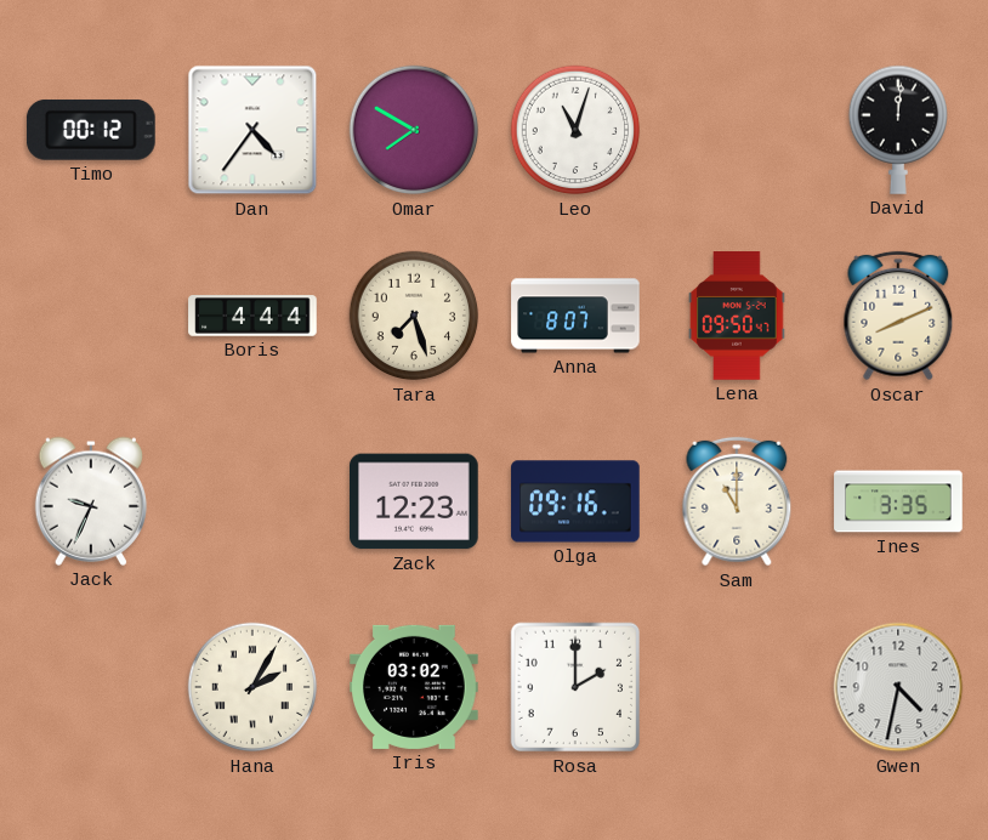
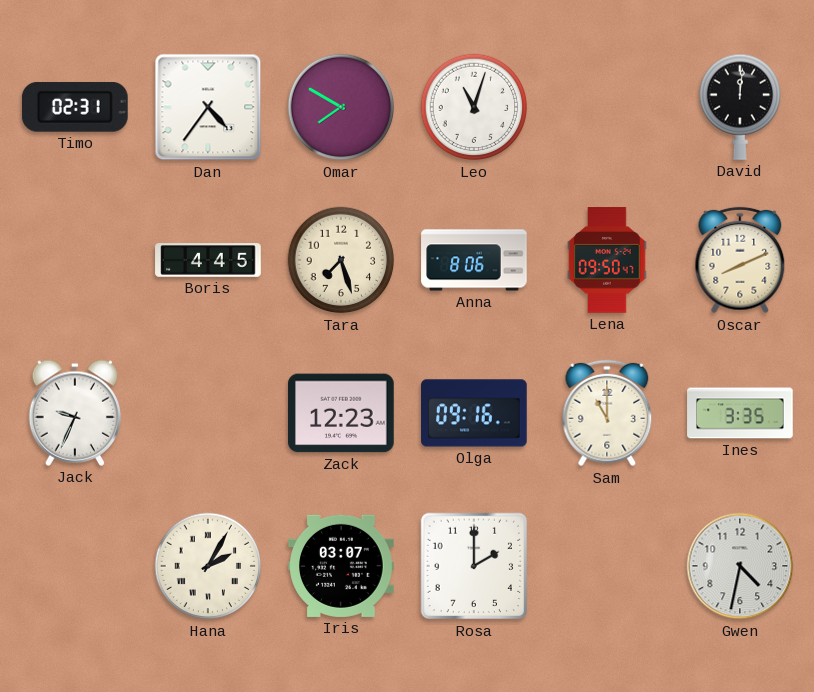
Timo: 00:12 -> 02:31 (75, 107)
Boris: 4:44 -> 4:45 (208, 260)
Anna: 8:07 -> 8:06 (474, 260)
Iris: 03:02 -> 03:07 (341, 566)
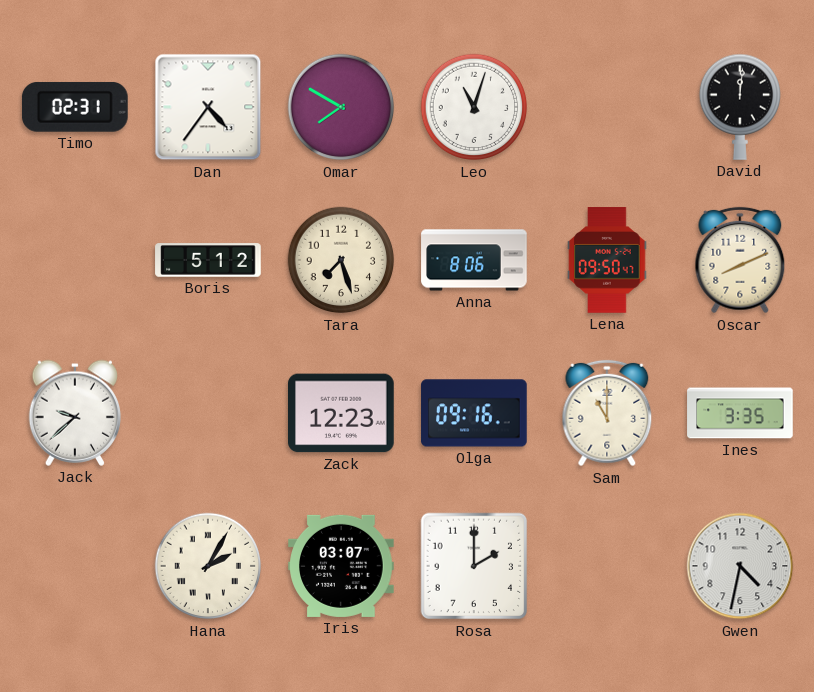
Boris: 4:45 -> 5:12 (208, 260)
Jack: 9:34 -> 9:38 (74, 413)
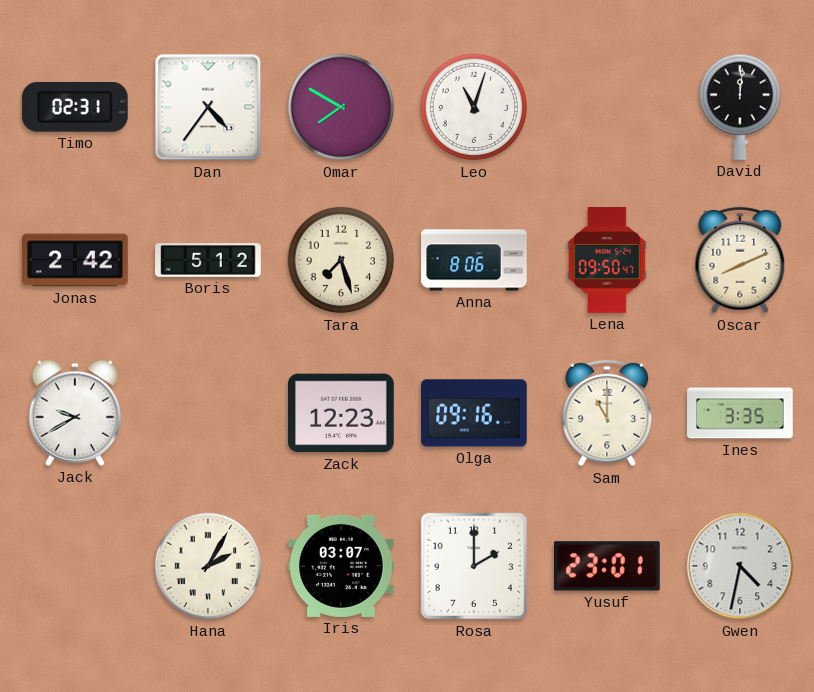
Jonas: none -> 2:42 (75, 260)
Jack: 9:38 -> 9:40 (74, 413)
Yusuf: none -> 23:01 (608, 566)
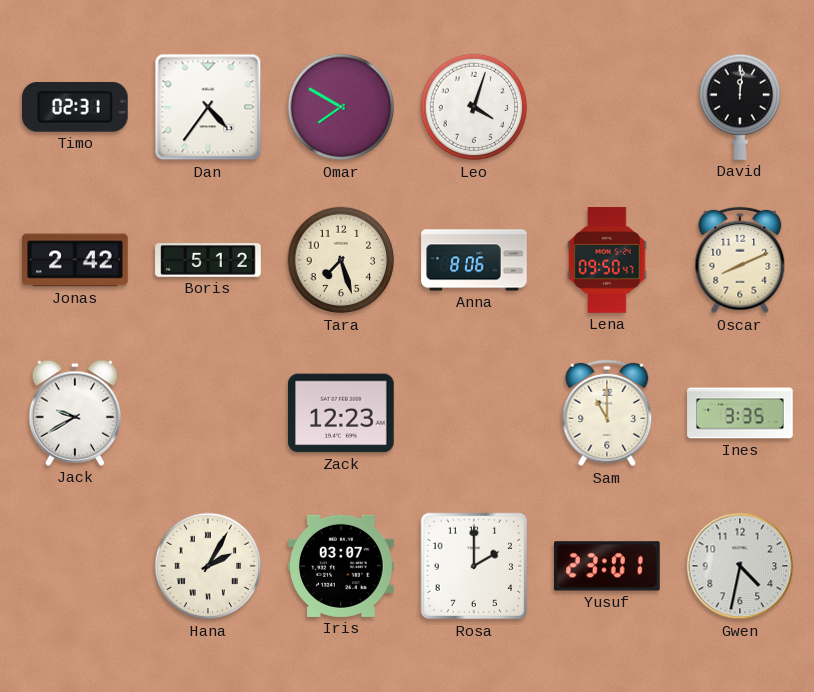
Leo: 11:03 -> 4:03 (474, 107)
Olga: 09:16 -> none (474, 413)
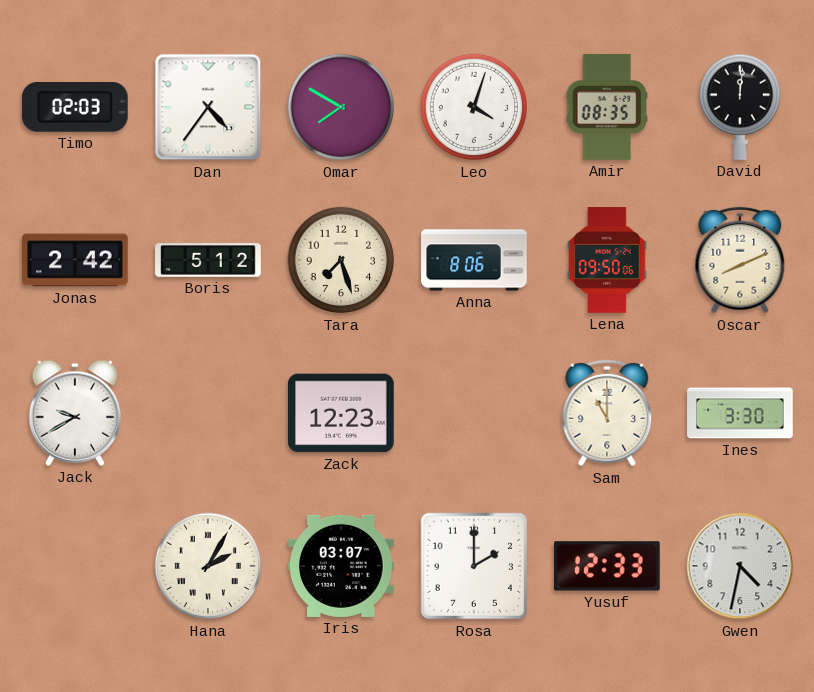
Timo: 02:31 -> 02:03 (75, 107)
Amir: none -> 08:35 (607, 107)
Lena: 09:50:47 -> 09:50:06 (607, 260)
Ines: 3:35 -> 3:30 (740, 413)
Yusuf: 23:01 -> 12:33 (608, 566)
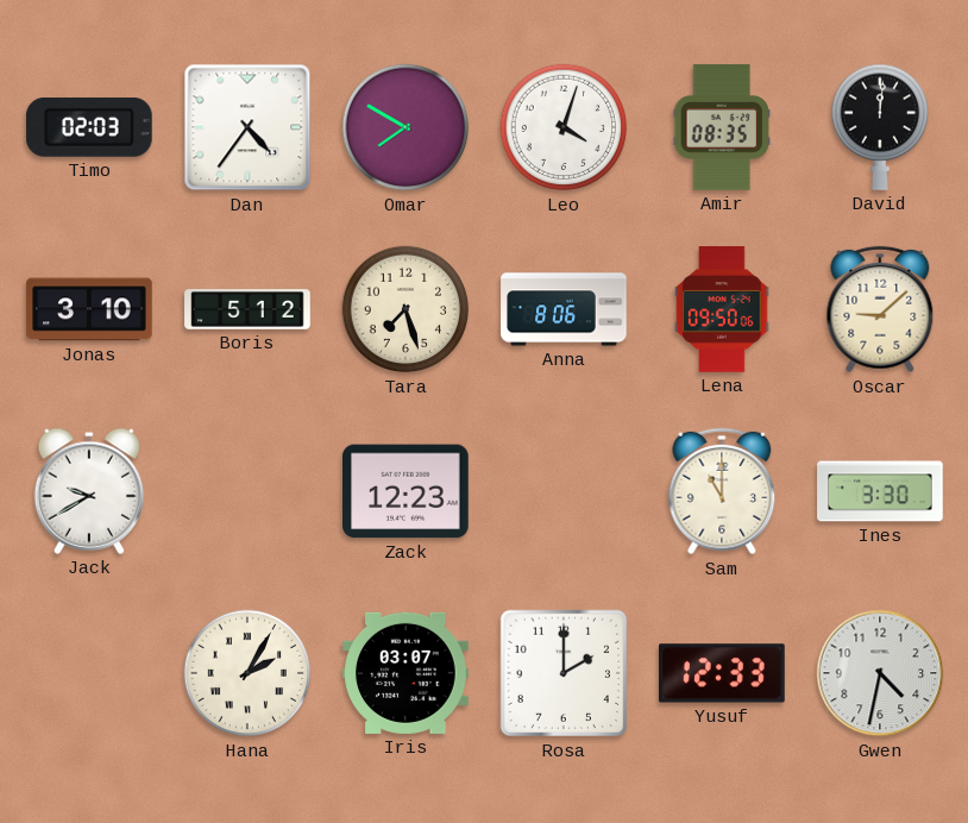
Jonas: 2:42 -> 3:10 (89, 309)
Oscar: 8:11 -> 9:08 (880, 309)
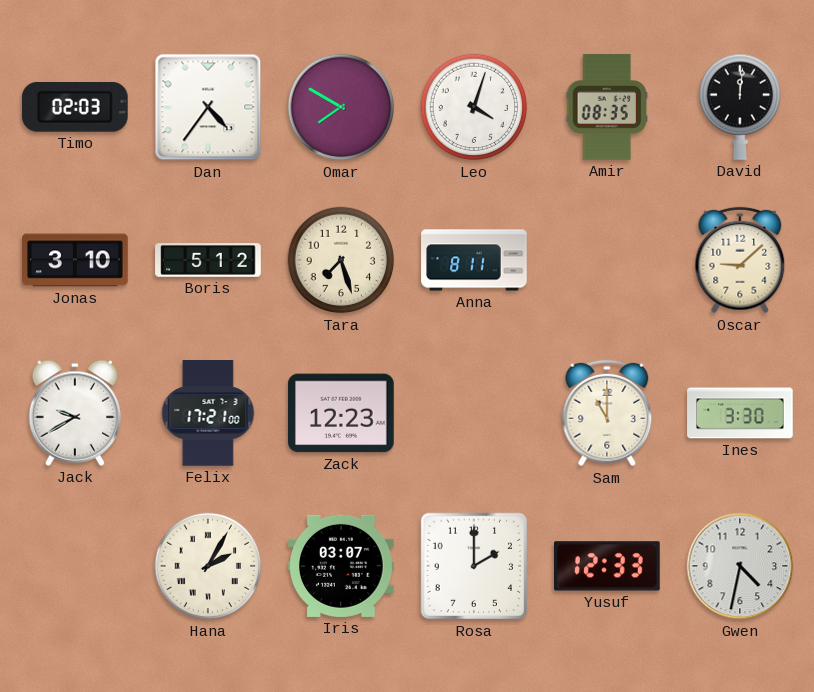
Anna: 8:06 -> 8:11 (474, 260)
Lena: 09:50 -> none (722, 309)
Felix: none -> 17:21 (208, 413)
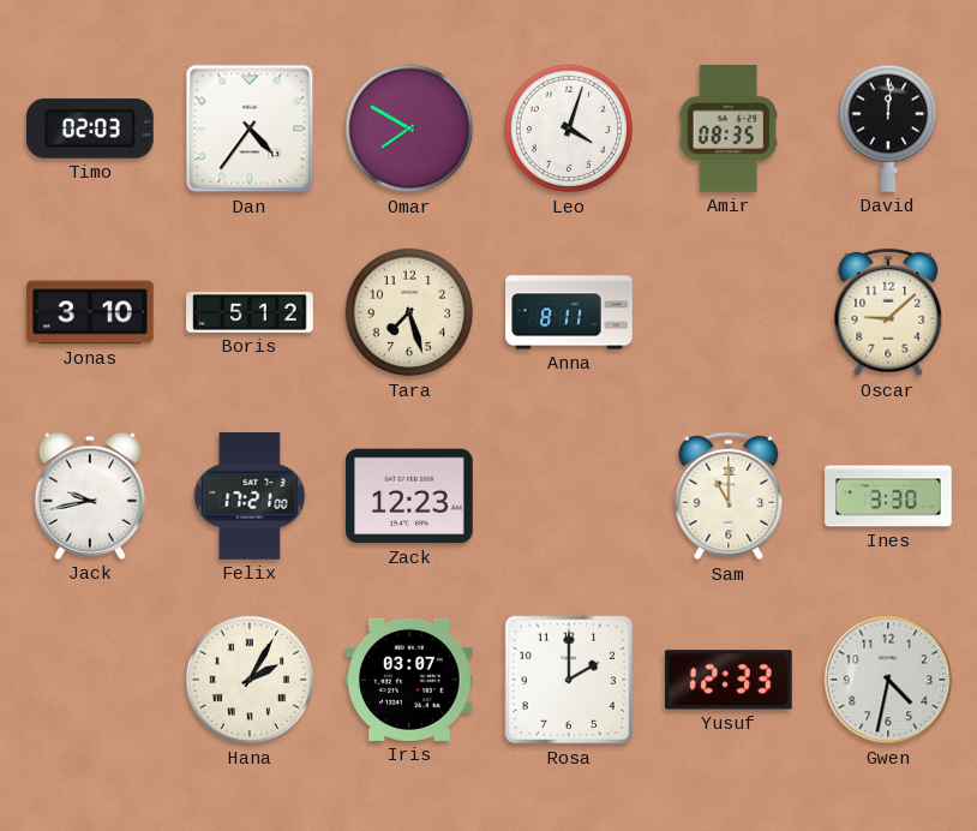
Jack: 9:40 -> 9:43 (89, 496)
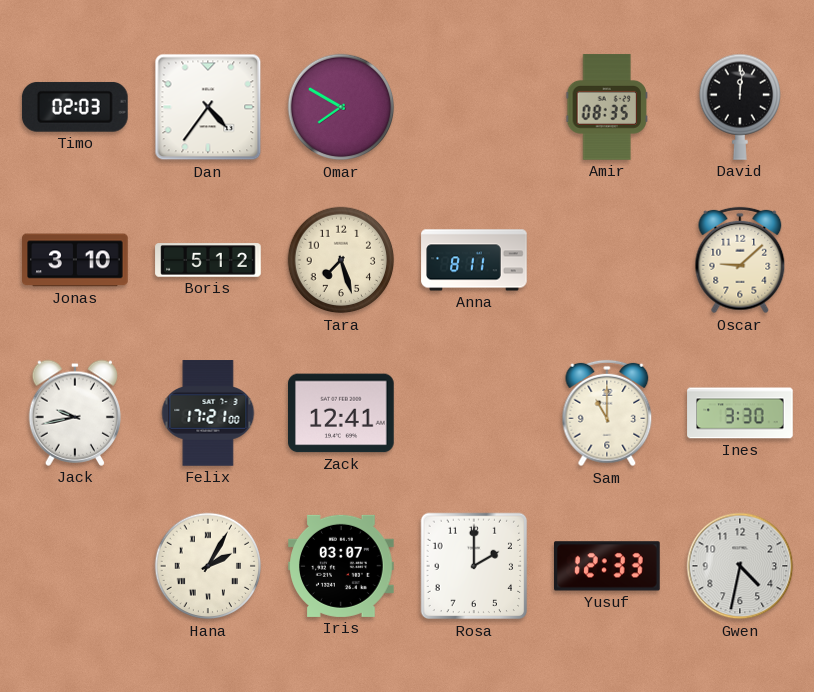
Leo: 4:03 -> none (569, 128)
Zack: 12:23 -> 12:41 (341, 413)
